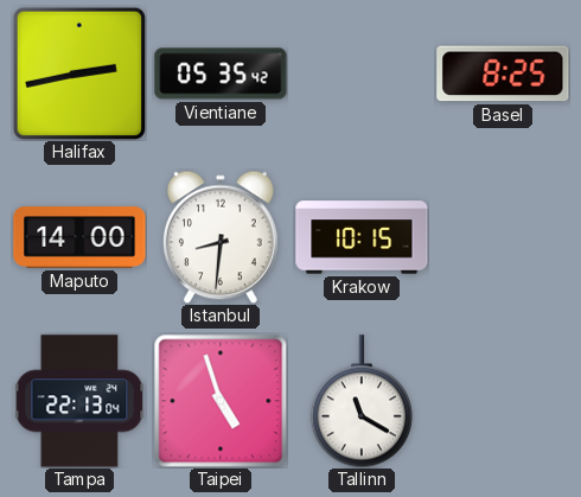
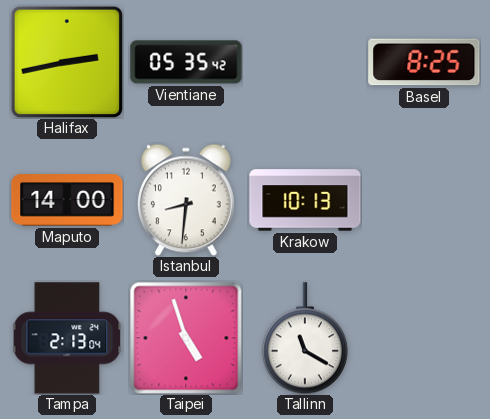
Krakow: 10:15 -> 10:13 (305, 200)
Tampa: 22:13 -> 2:13 (67, 338)
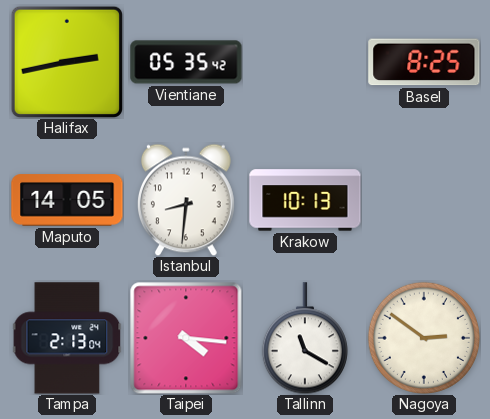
Maputo: 14:00 -> 14:05 (67, 200)
Taipei: 4:57 -> 4:16 (186, 338)
Nagoya: none -> 2:51 (424, 338)
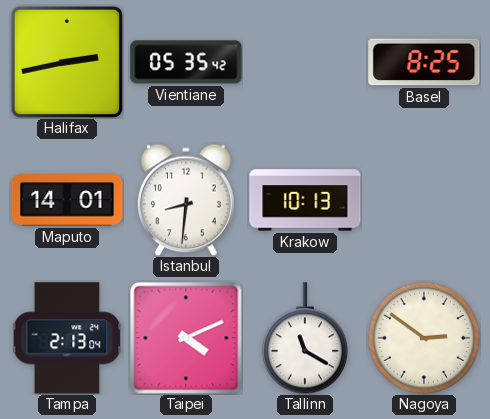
Maputo: 14:05 -> 14:01 (67, 200)
Taipei: 4:16 -> 4:11 (186, 338)
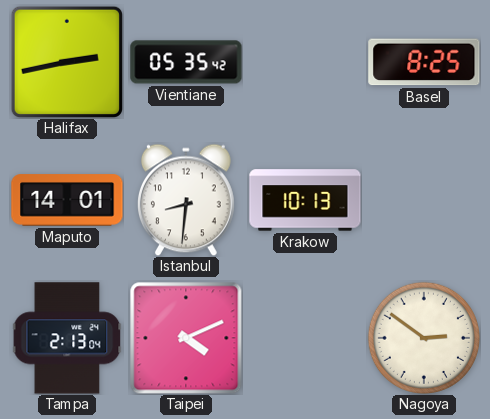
Tallinn: 11:20 -> none (305, 338)
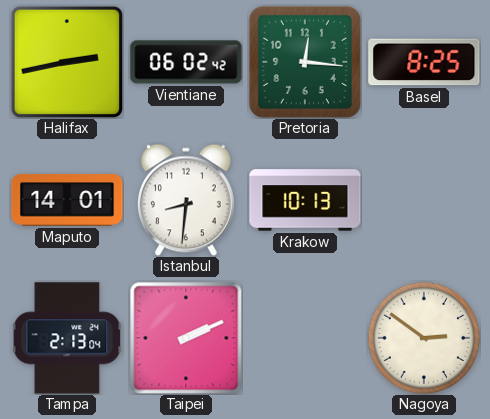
Vientiane: 05:35 -> 06:02 (186, 62)
Pretoria: none -> 12:16 (305, 62)
Taipei: 4:11 -> 2:11 (186, 338)
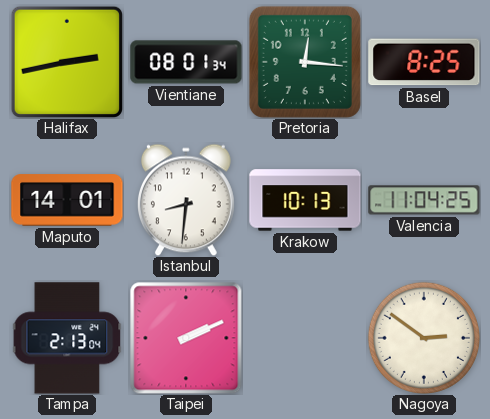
Vientiane: 06:02 -> 08:01 (186, 62)
Valencia: none -> 11:04 (424, 200)
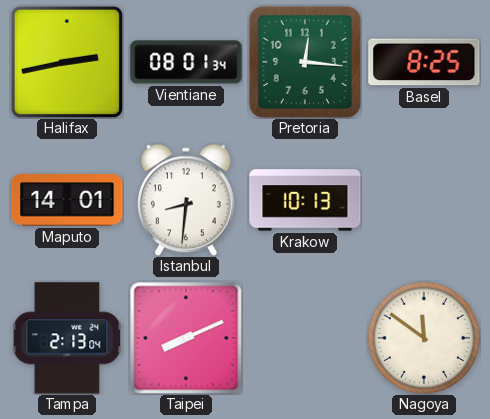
Valencia: 11:04 -> none (424, 200)
Taipei: 2:11 -> 8:11 (186, 338)
Nagoya: 2:51 -> 11:51 (424, 338)
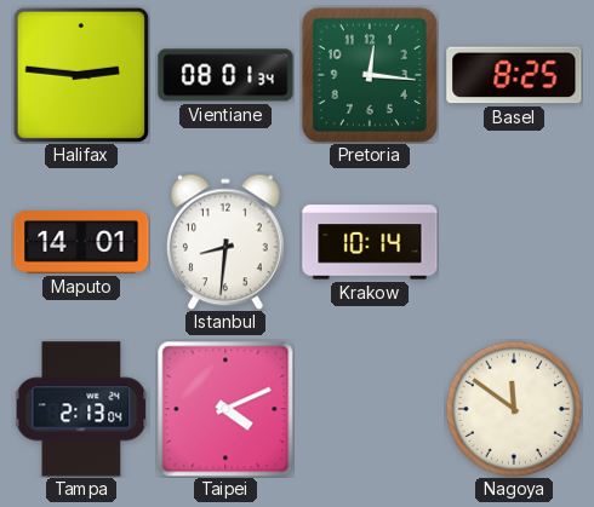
Halifax: 2:43 -> 2:46 (81, 75)
Krakow: 10:13 -> 10:14 (370, 242)
Taipei: 8:11 -> 4:11 (225, 409)
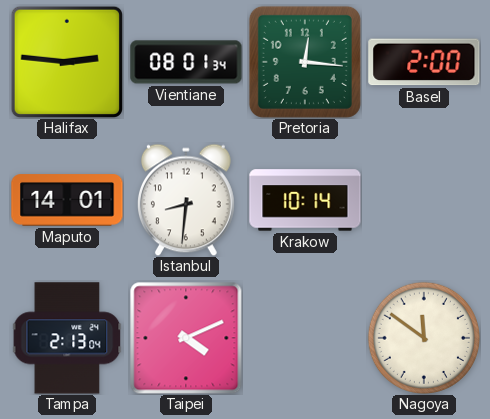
Basel: 8:25 -> 2:00 (424, 62)
